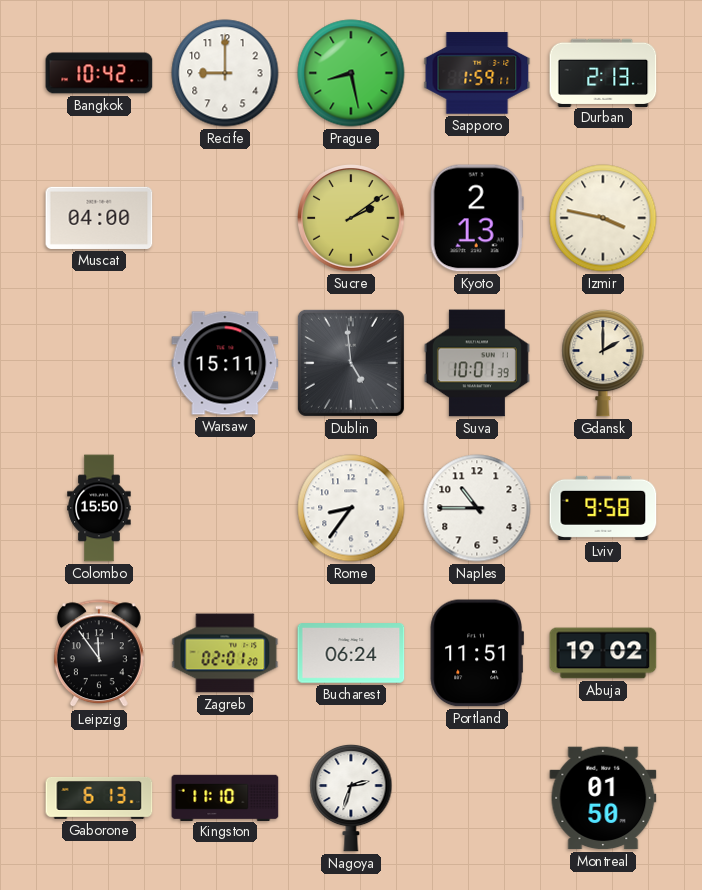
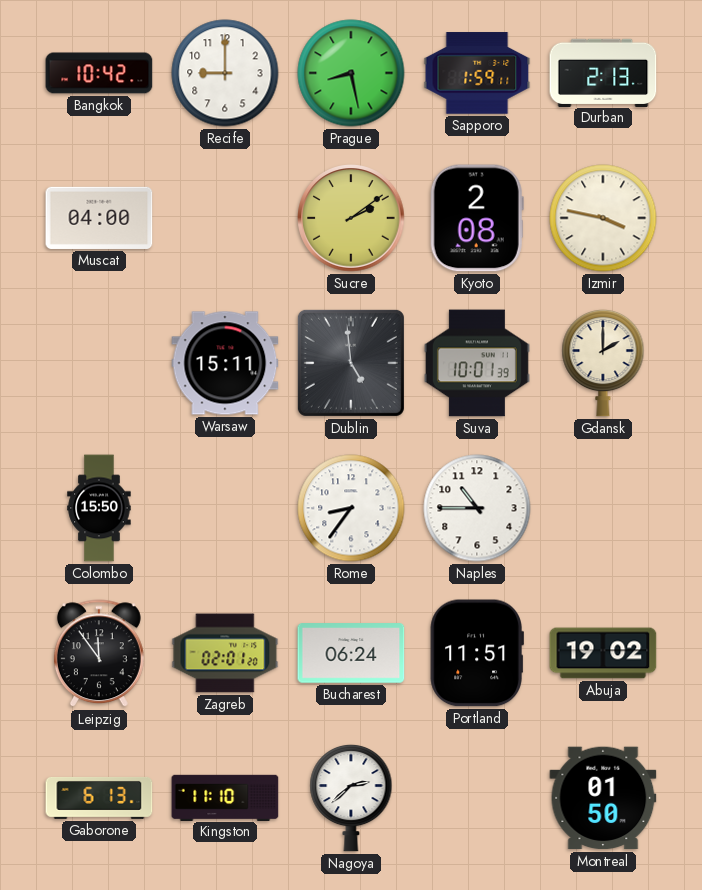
Kyoto: 2:13 -> 2:08 (477, 218)
Lviv: 9:58 -> none (603, 508)
Nagoya: 2:33 -> 2:38 (351, 798)
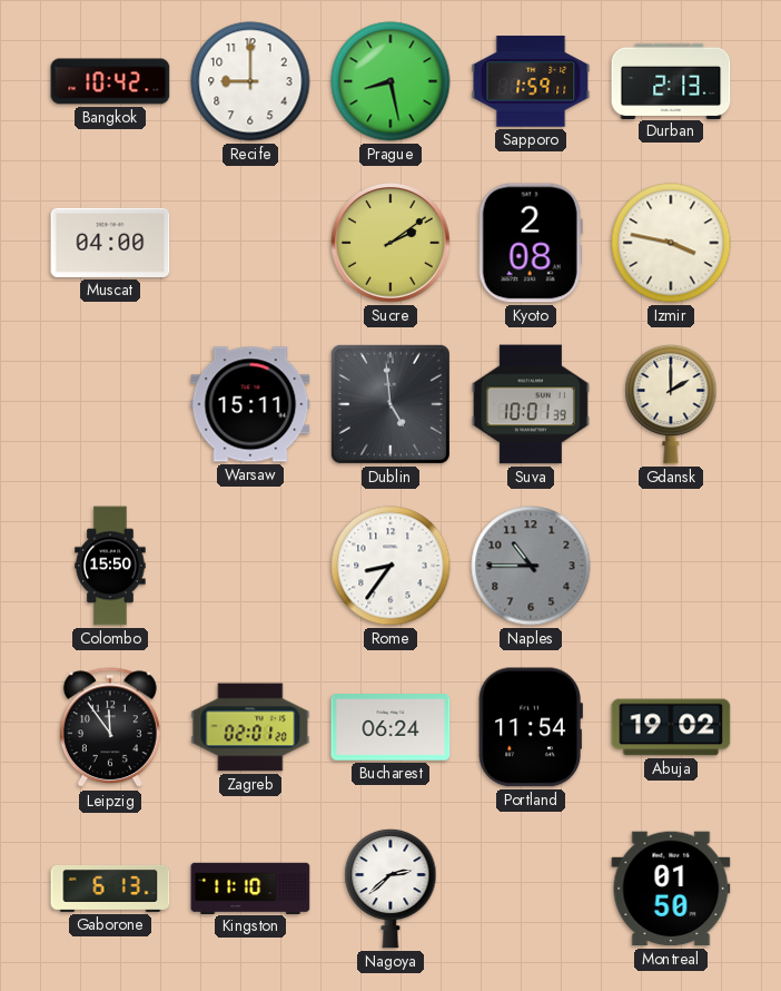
Naples dial: white -> grey (531, 566)
Portland: 11:51 -> 11:54 (531, 727)
